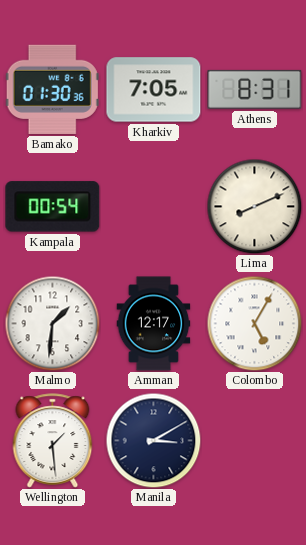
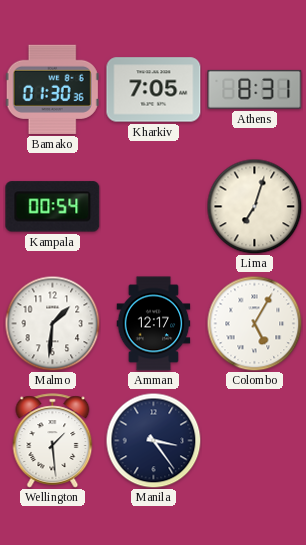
Lima: 8:11 -> 7:03 (254, 206)
Manila: 3:10 -> 3:24 (153, 440)
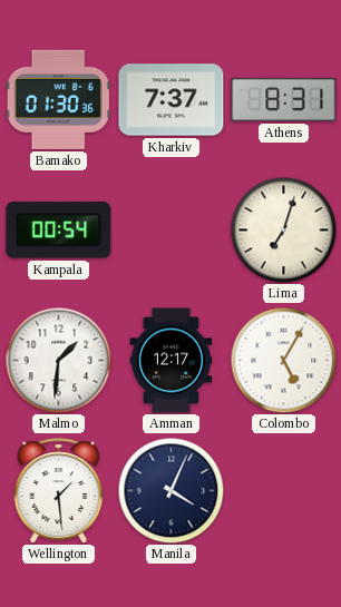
Kharkiv: 7:05 -> 7:37 (172, 100)
Manila: 3:24 -> 4:04 (170, 490)
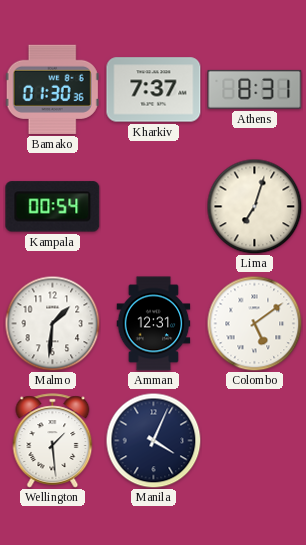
Amman: 12:17 -> 12:31 (154, 324)
Colombo: 5:05 -> 5:09 (254, 323)
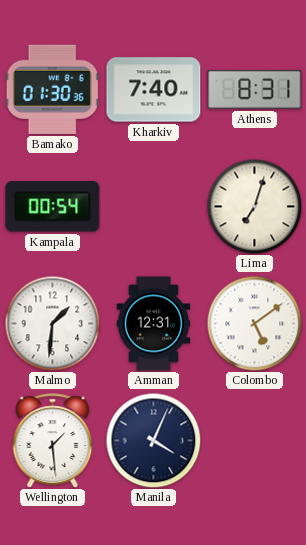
Kharkiv: 7:37 -> 7:40 (154, 90)
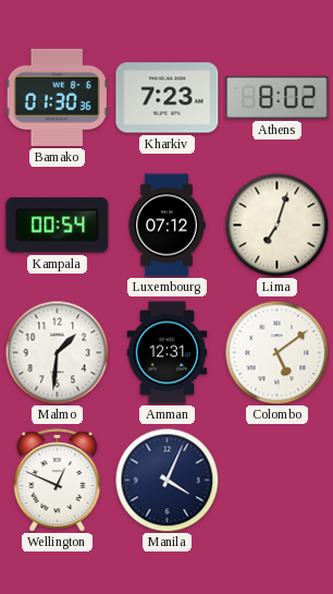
Kharkiv: 7:40 -> 7:23 (168, 98)
Athens: 8:31 -> 8:02 (277, 97)
Luxembourg: none -> 07:12 (166, 226)
Wellington: 1:29 -> 12:49 (58, 481)
